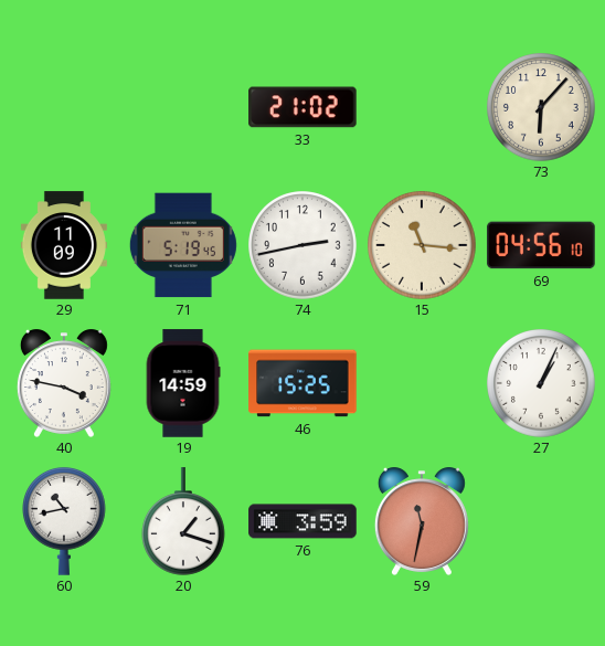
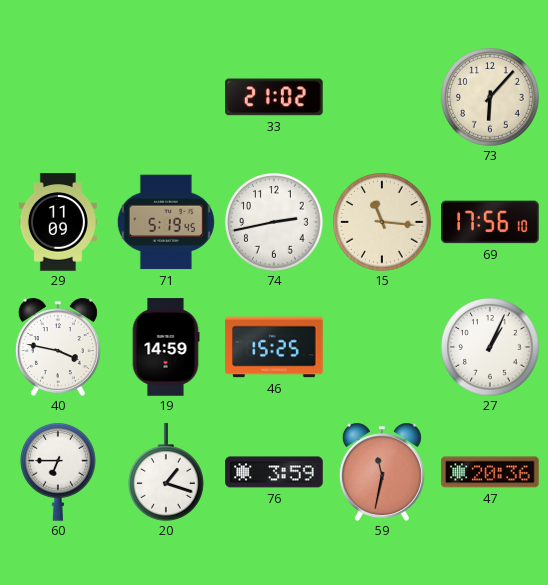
69: 04:56 -> 17:56 (490, 222)
60: 10:43 -> 6:45 (59, 472)
47: none -> 20:36 (490, 472)
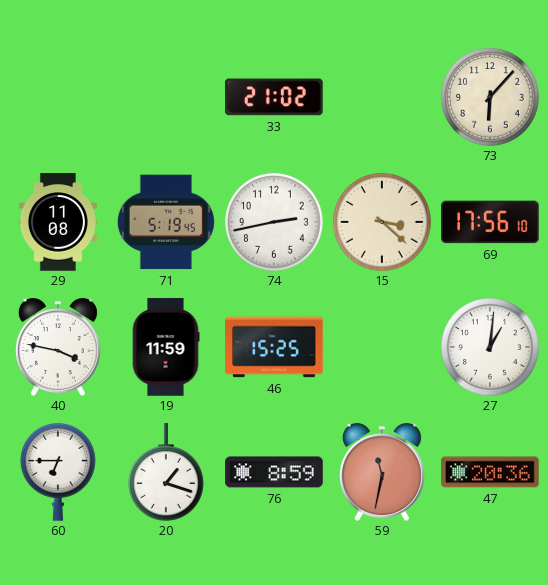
29: 11:09 -> 11:08 (58, 222)
15: 11:16 -> 3:22 (382, 222)
19: 14:59 -> 11:59 (166, 347)
27: 1:04 -> 1:01 (490, 347)
76: 3:59 -> 8:59 (274, 472)
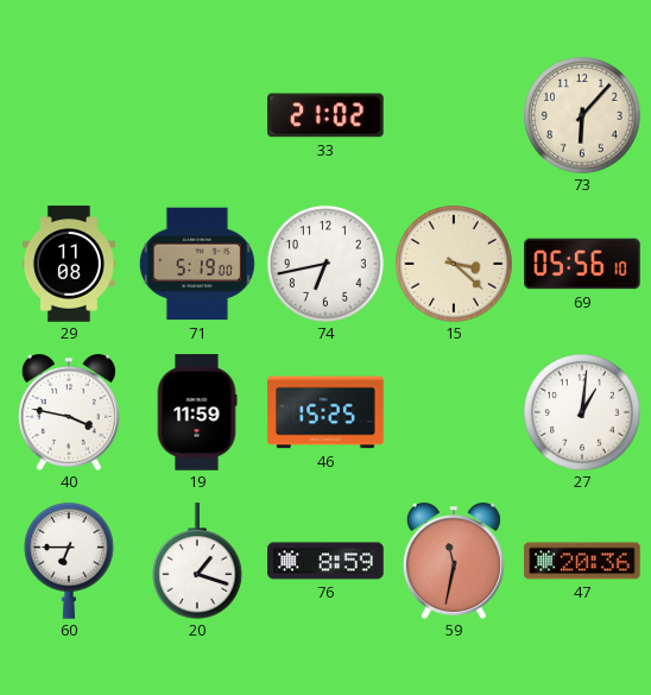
71: 5:19:45 -> 5:19:00 (197, 264)
74: 2:43 -> 6:43 (325, 264)
69: 17:56 -> 05:56 (582, 264)
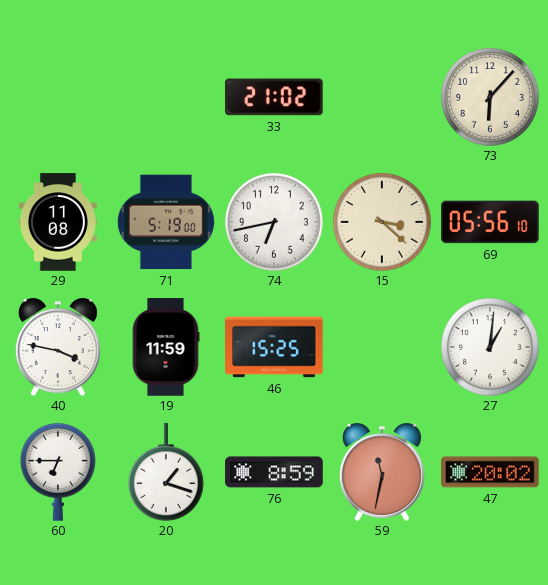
47: 20:36 -> 20:02 (490, 472)
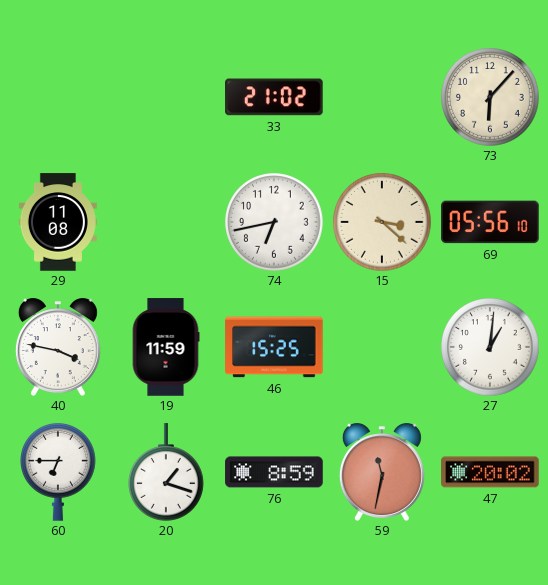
71: 5:19 -> none (166, 222)
